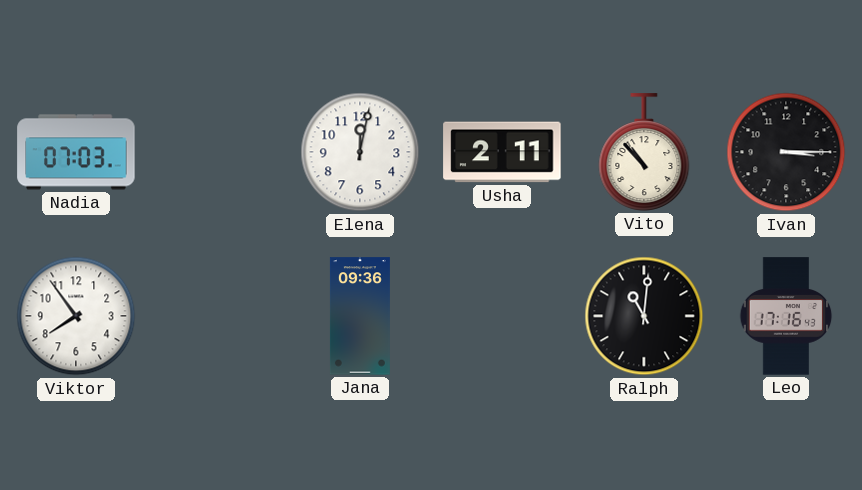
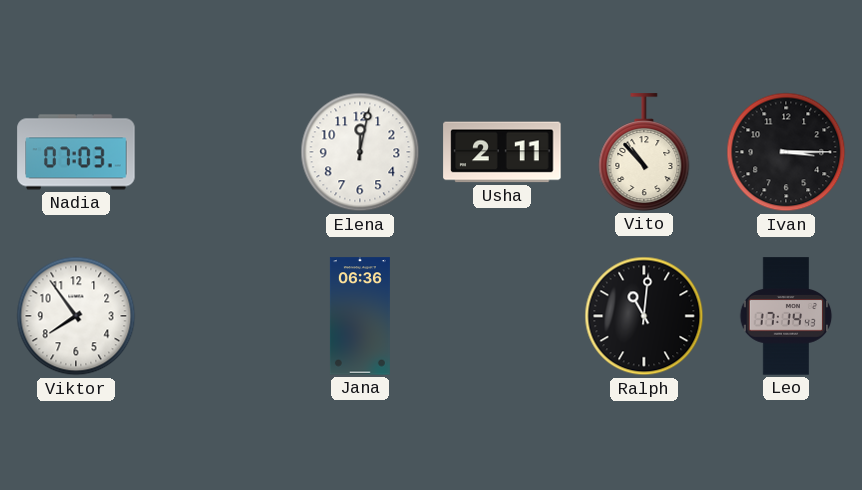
Jana: 09:36 -> 06:36 (360, 316)
Leo: 17:16 -> 17:14 (786, 316)
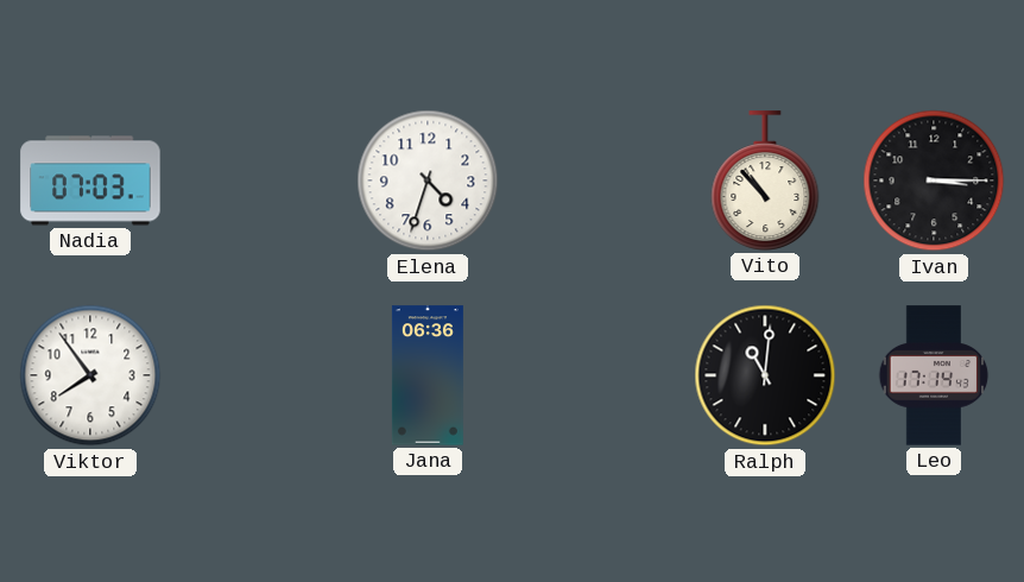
Elena: 12:02 -> 4:33 (428, 181)
Usha: 2:11 -> none (502, 152)
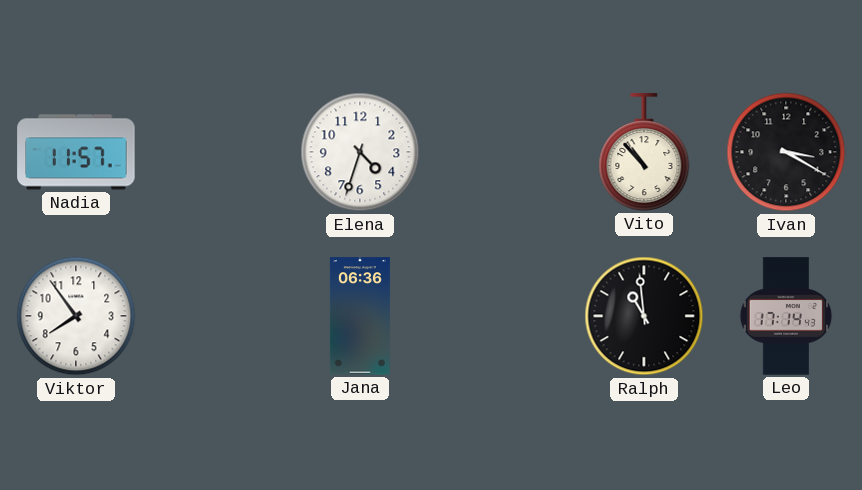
Nadia: 07:03 -> 11:57 (76, 152)
Ivan: 3:15 -> 3:20 (786, 152)
Ralph: 11:01 -> 10:59 (644, 316)
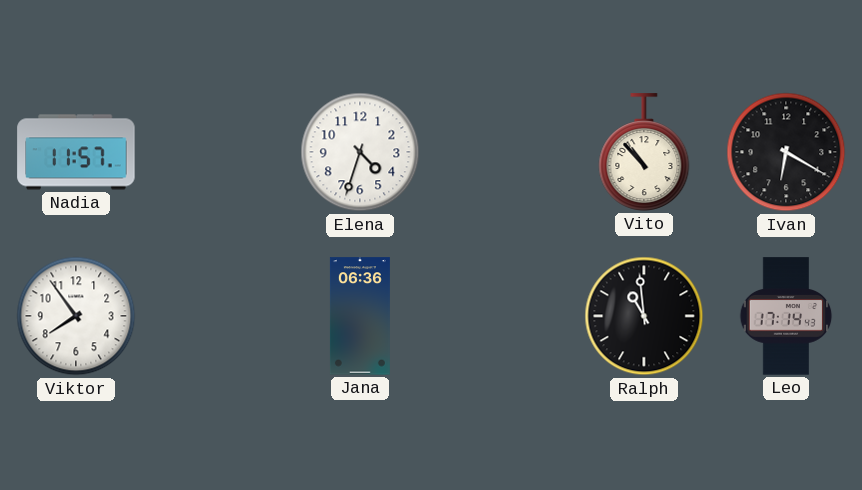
Ivan: 3:20 -> 6:20 (786, 152)
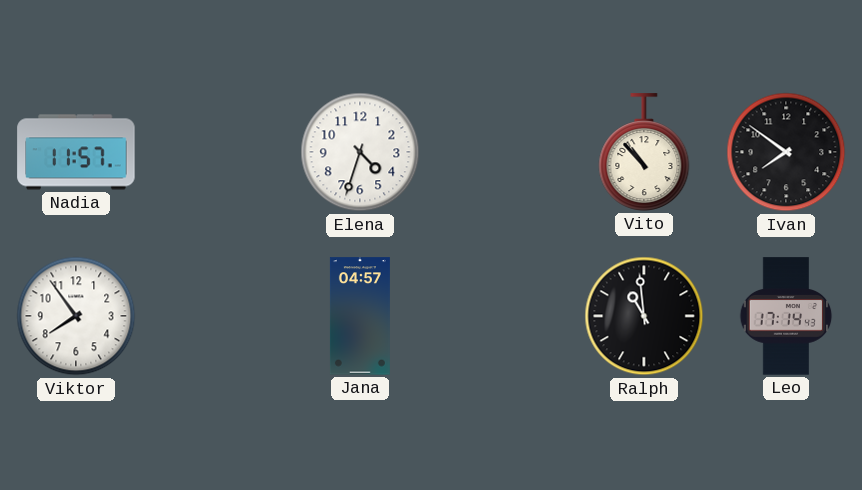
Ivan: 6:20 -> 7:51 (786, 152)
Jana: 06:36 -> 04:57 (360, 316)
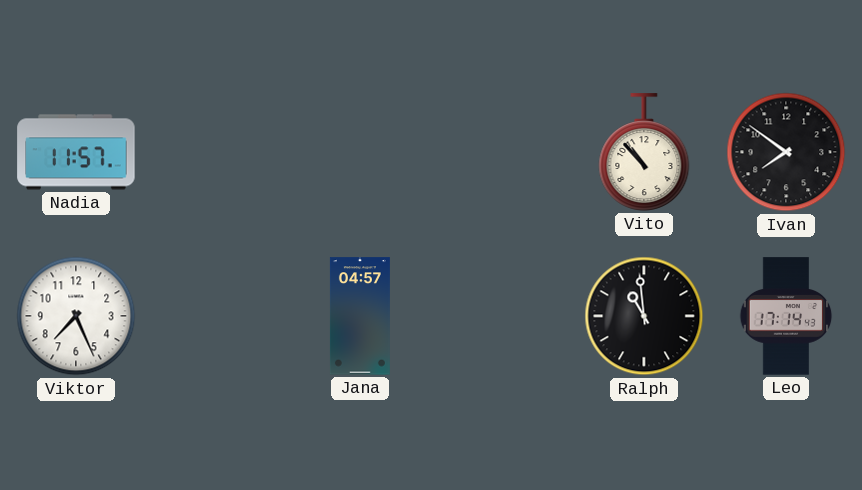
Elena: 4:33 -> none (360, 152)
Viktor: 7:54 -> 7:26 (76, 316)
